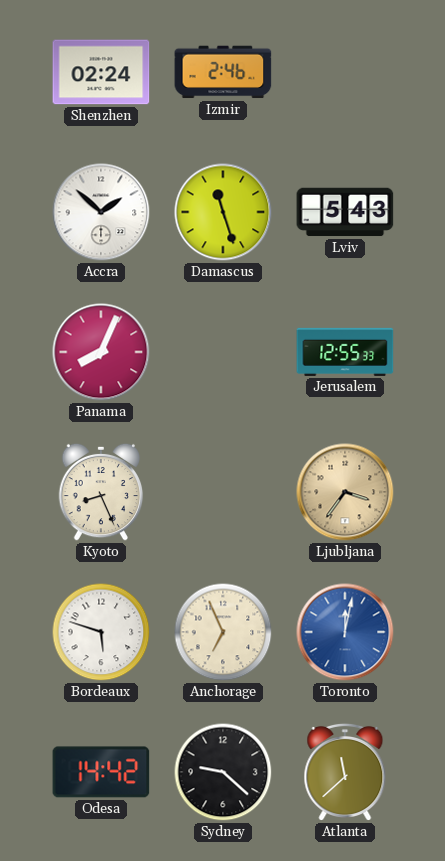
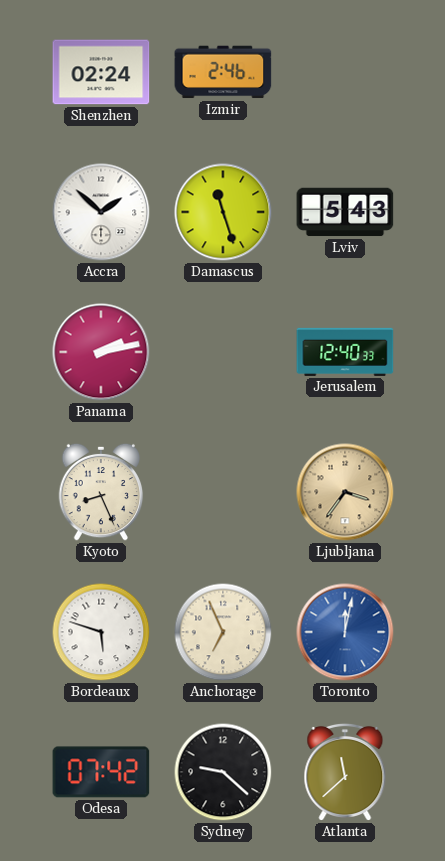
Panama: 8:04 -> 2:13 (101, 352)
Jerusalem: 12:55 -> 12:40 (345, 352)
Odesa: 14:42 -> 07:42 (101, 772)
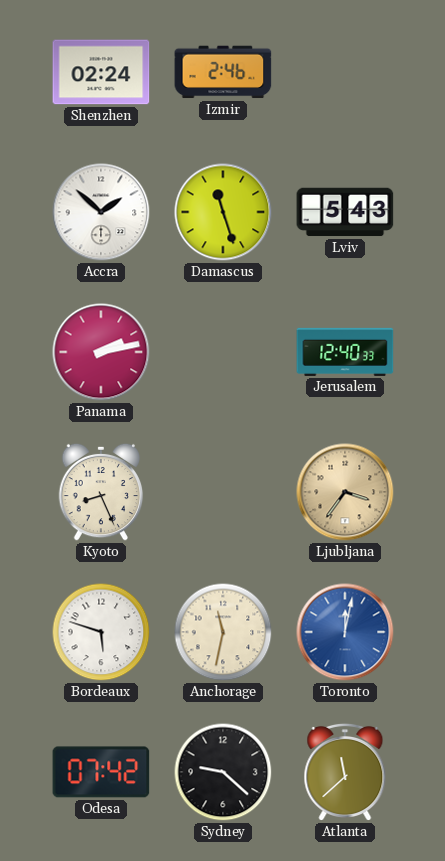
Anchorage: 6:56 -> 11:32 (223, 632)
